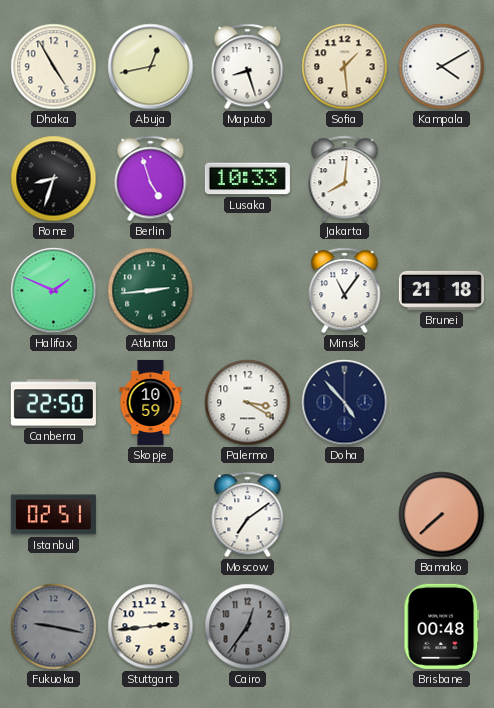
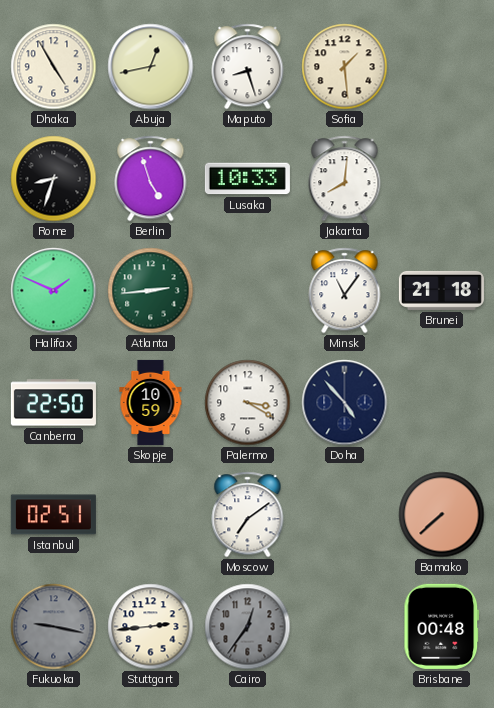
Kampala: 4:10 -> none (442, 67)
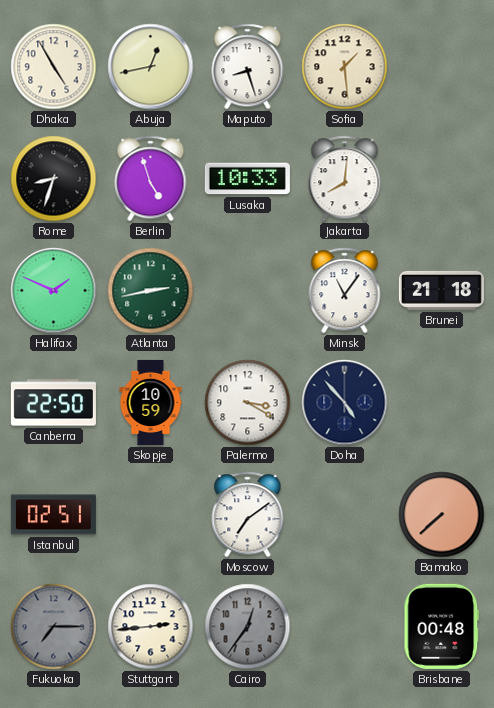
Atlanta: 2:44 -> 2:43 (151, 291)
Fukuoka: 9:17 -> 7:15 (54, 627)
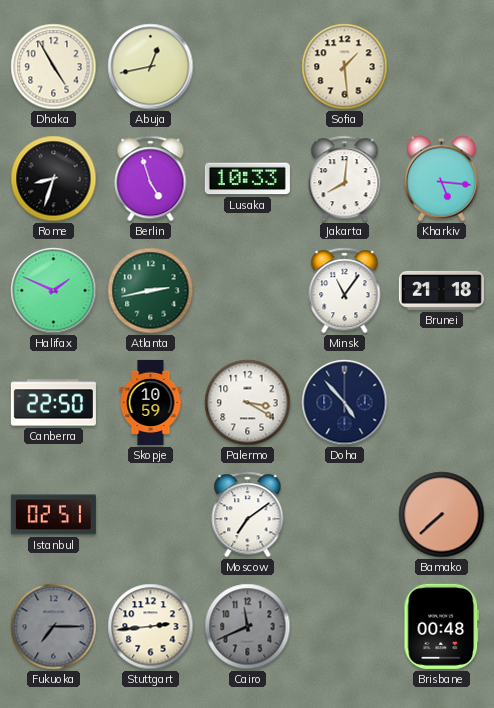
Maputo: 8:27 -> none (248, 67)
Kharkiv: none -> 5:16 (442, 179)
Cairo: 12:36 -> 11:41 (248, 627)
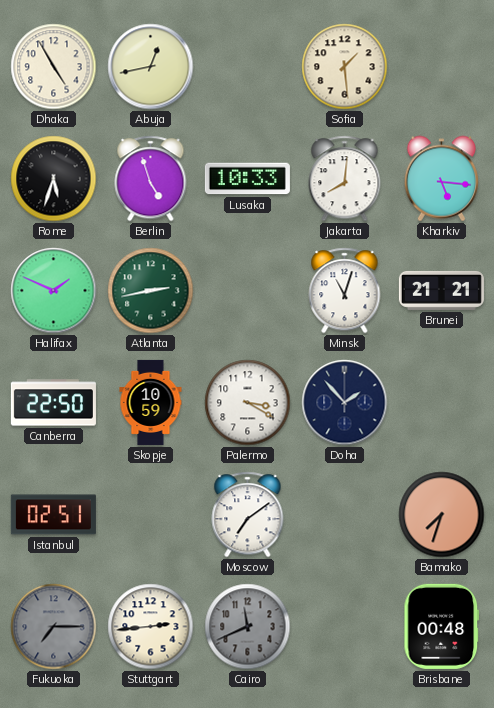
Rome: 8:33 -> 5:33 (54, 179)
Minsk: 11:06 -> 11:03 (345, 291)
Brunei: 21:18 -> 21:21 (441, 290)
Doha: 4:53 -> 1:53 (345, 403)
Bamako: 7:38 -> 7:33 (442, 515)
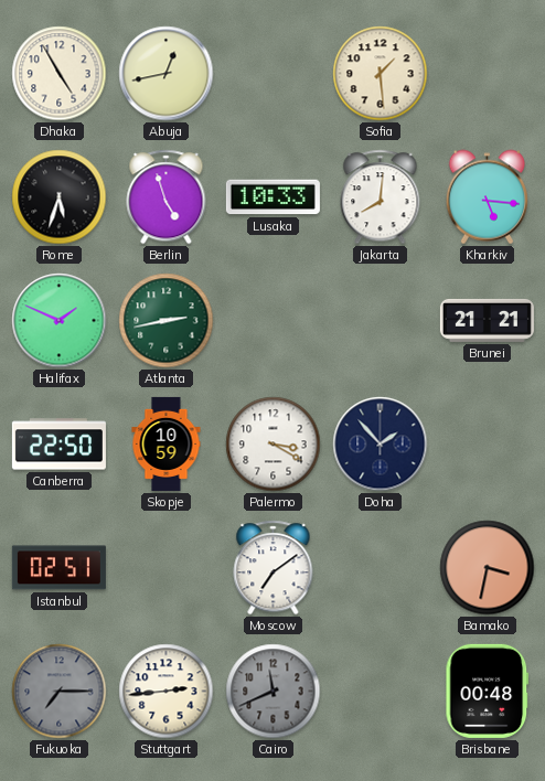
Minsk: 11:03 -> none (345, 291)
Bamako: 7:33 -> 3:32 (488, 568)
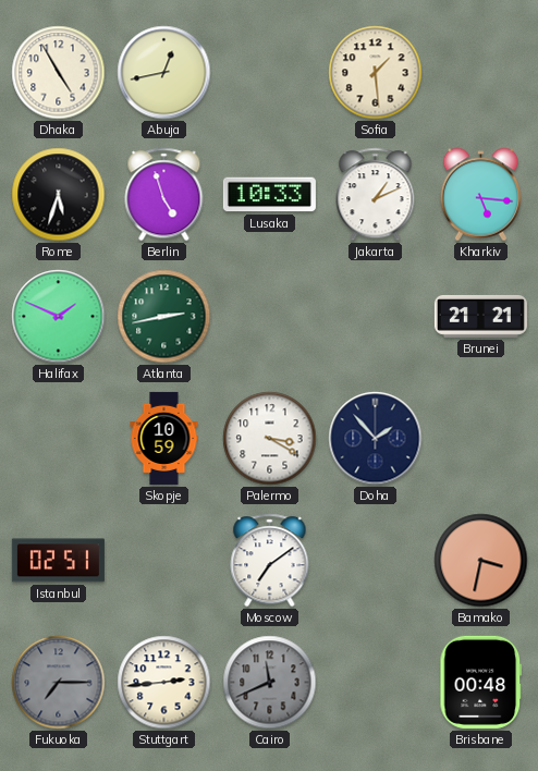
Jakarta: 8:01 -> 1:11 (376, 195)
Canberra: 22:50 -> none (58, 445)
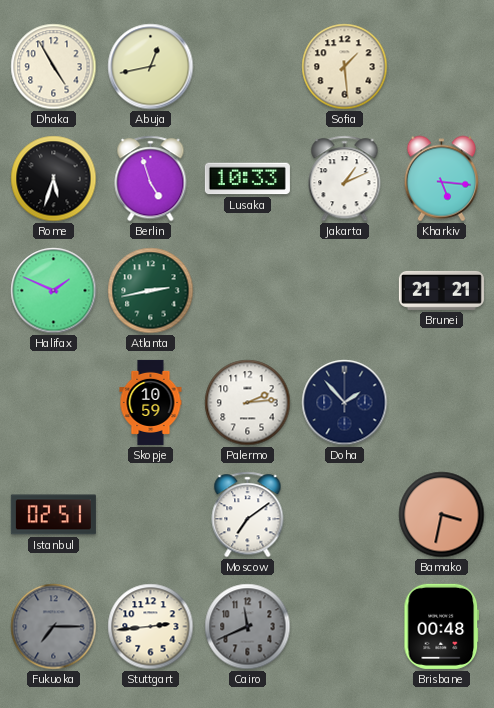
Palermo: 3:20 -> 2:14 (248, 403)
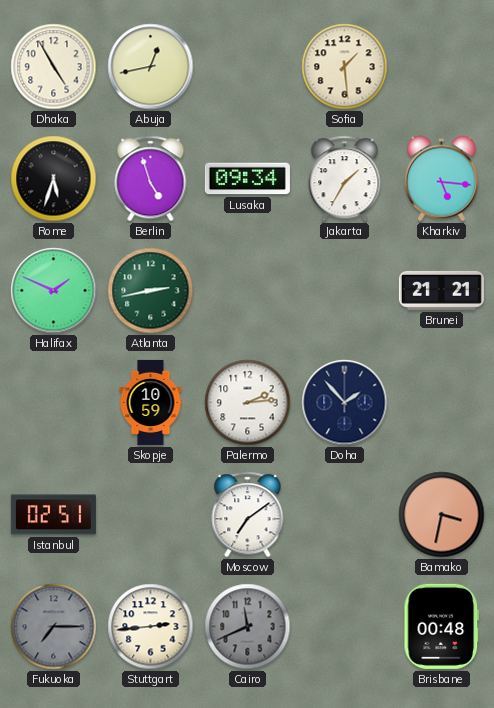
Lusaka: 10:33 -> 09:34 (247, 179)
Jakarta: 1:11 -> 1:35 (345, 179)
